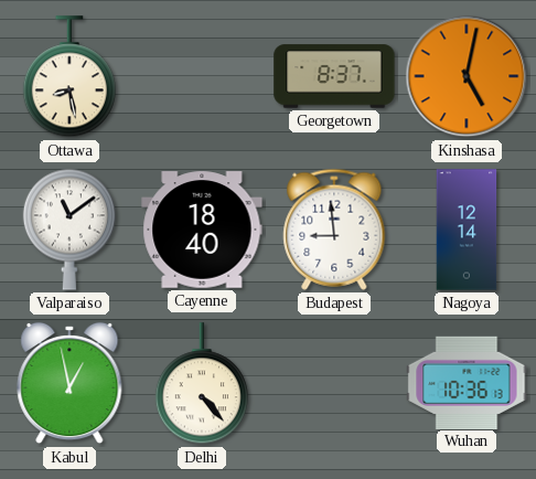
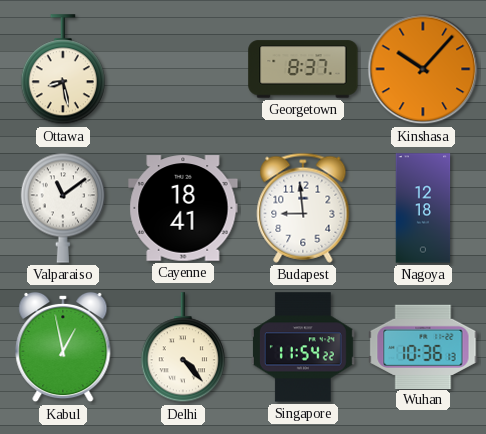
Kinshasa: 5:02 -> 10:07 (423, 69)
Cayenne: 18:40 -> 18:41 (183, 208)
Nagoya: 12:14 -> 12:18 (423, 208)
Singapore: none -> 11:54 (303, 347)
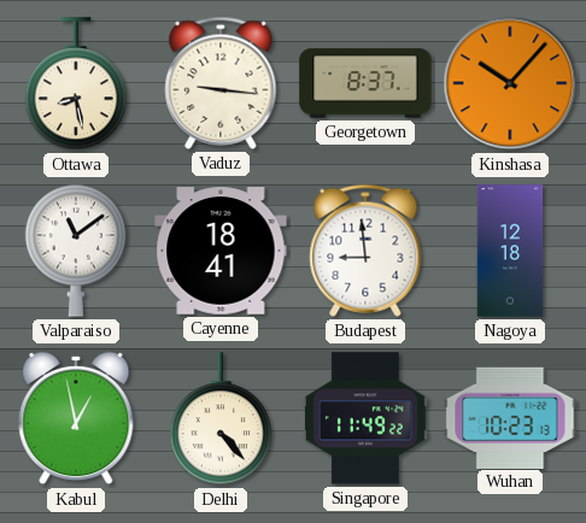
Vaduz: none -> 9:16 (221, 83)
Singapore: 11:54 -> 11:49 (365, 418)
Wuhan: 10:36 -> 10:23 (510, 417)
